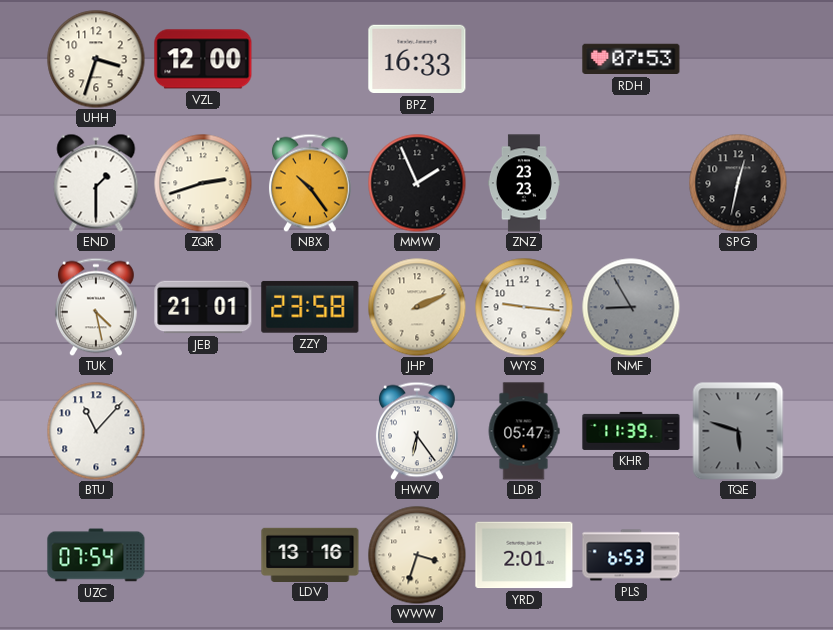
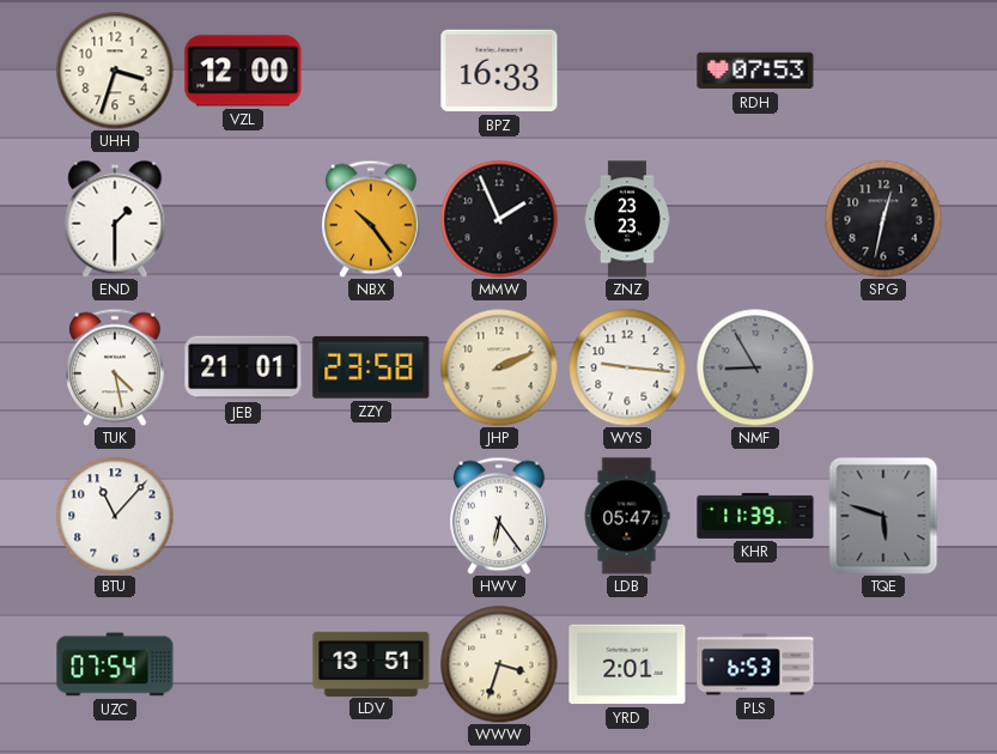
ZQR: 2:42 -> none (203, 183)
LDV: 13:16 -> 13:51 (371, 663)
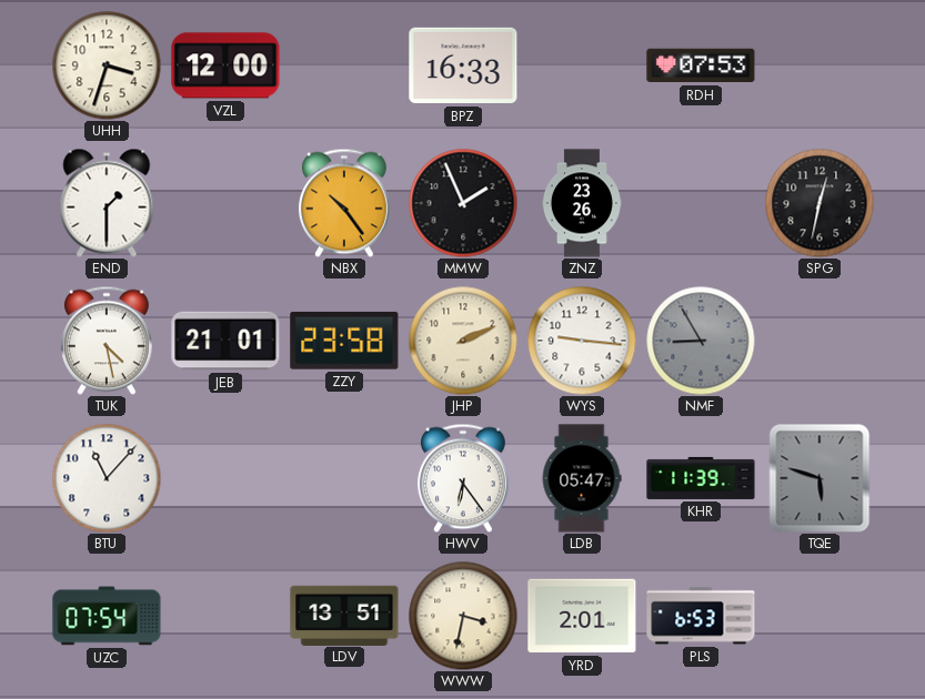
ZNZ: 23:23 -> 23:26 (582, 203)
WWW: 3:33 -> 3:32 (463, 616)
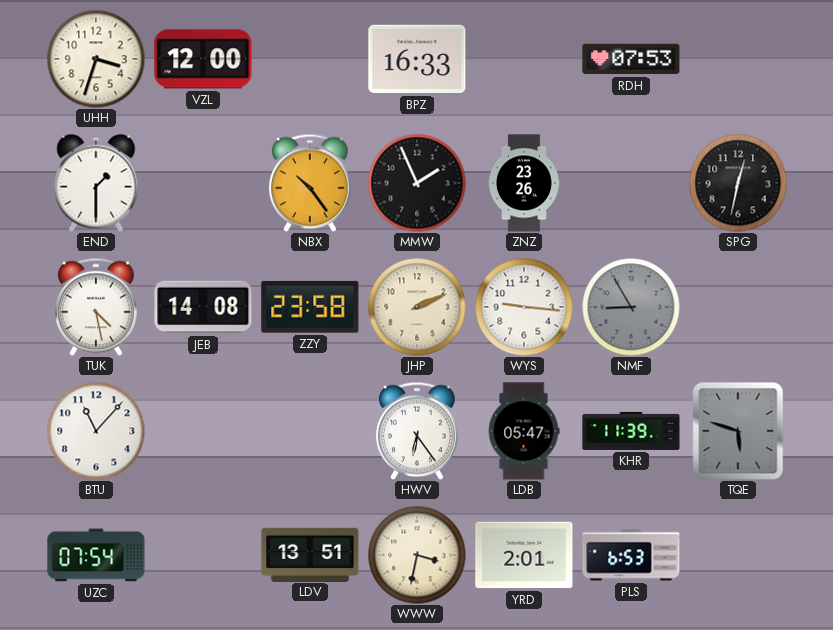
JEB: 21:01 -> 14:08 (203, 307)
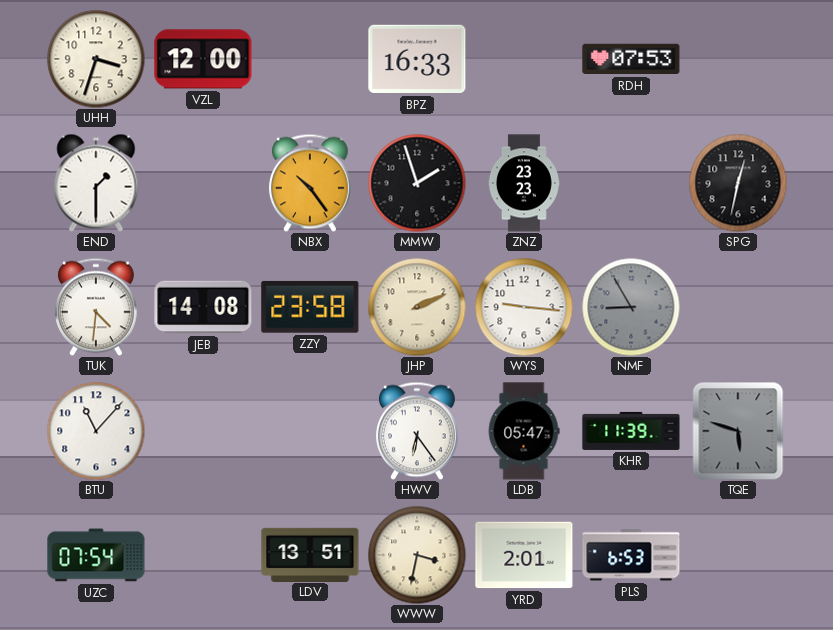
MMW: 1:56 -> 1:57 (417, 183)
ZNZ: 23:26 -> 23:23 (524, 183)
TUK: 4:28 -> 4:31 (96, 307)
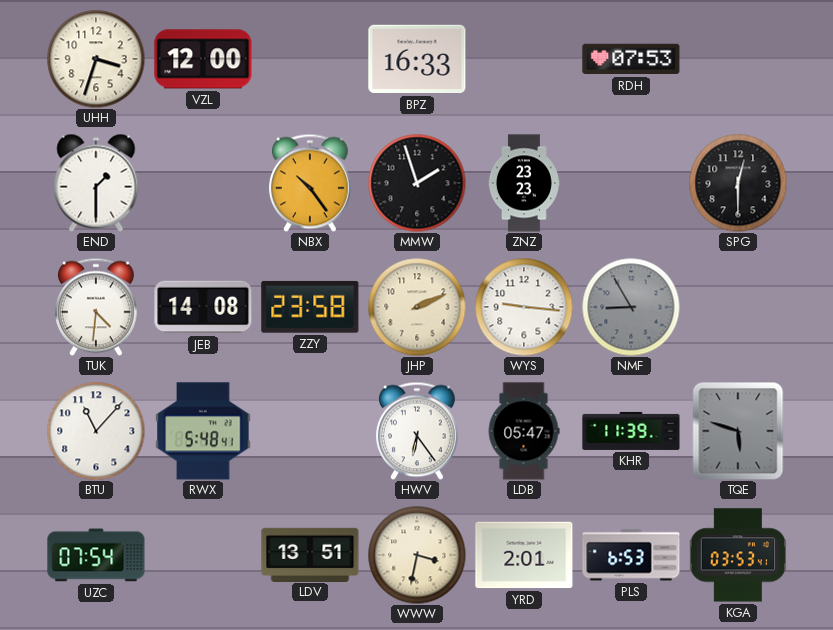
SPG: 12:32 -> 12:30 (738, 183)
RWX: none -> 5:48 (203, 431)
KGA: none -> 03:53 (738, 555)
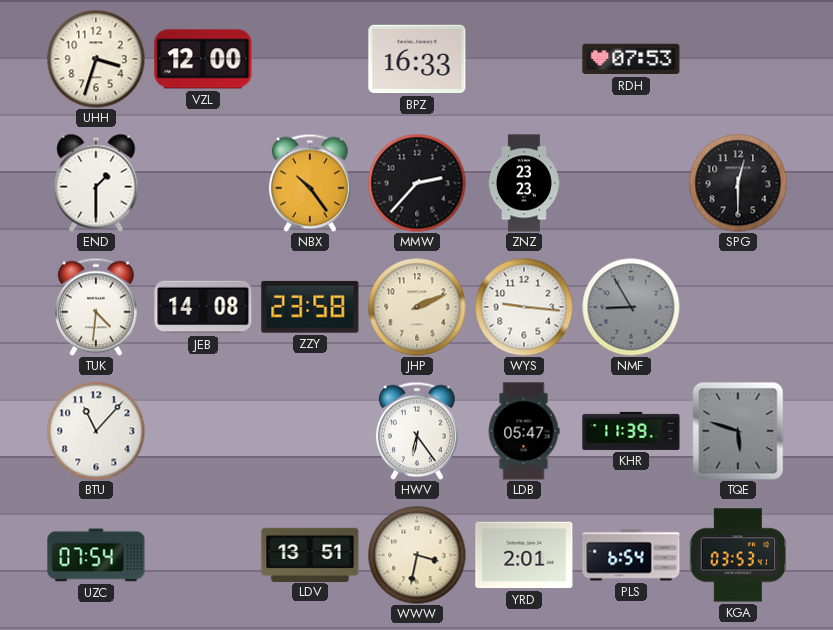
MMW: 1:57 -> 2:37 (417, 183)
RWX: 5:48 -> none (203, 431)
PLS: 6:53 -> 6:54 (631, 555)
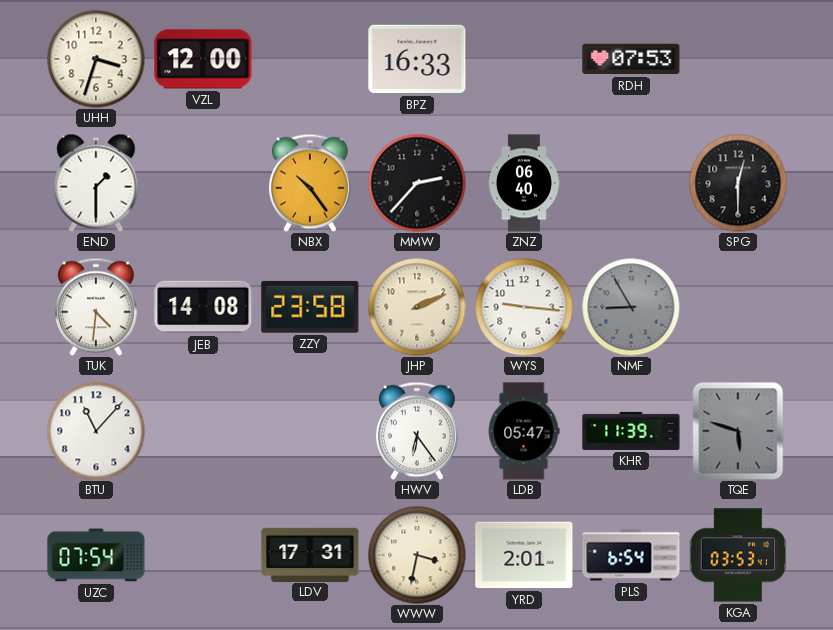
ZNZ: 23:23 -> 06:40 (524, 183)
LDV: 13:51 -> 17:31 (310, 554)
